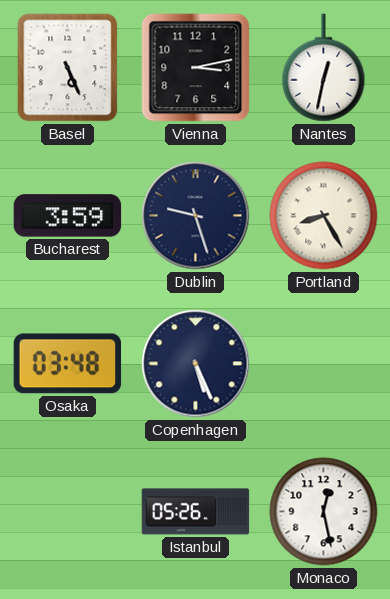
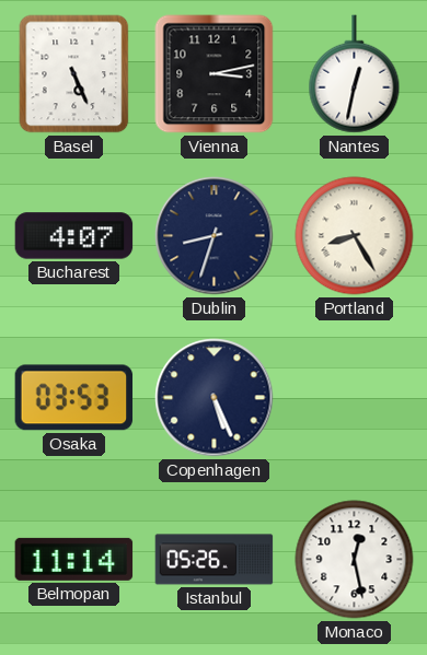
Bucharest: 3:59 -> 4:07 (74, 236)
Dublin: 9:27 -> 8:33 (215, 236)
Osaka: 03:48 -> 03:53 (74, 398)
Belmopan: none -> 11:14 (74, 559)
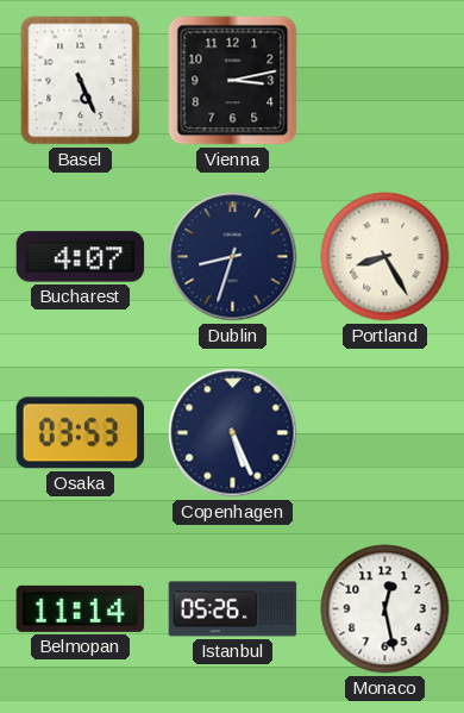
Nantes: 12:32 -> none (355, 74)
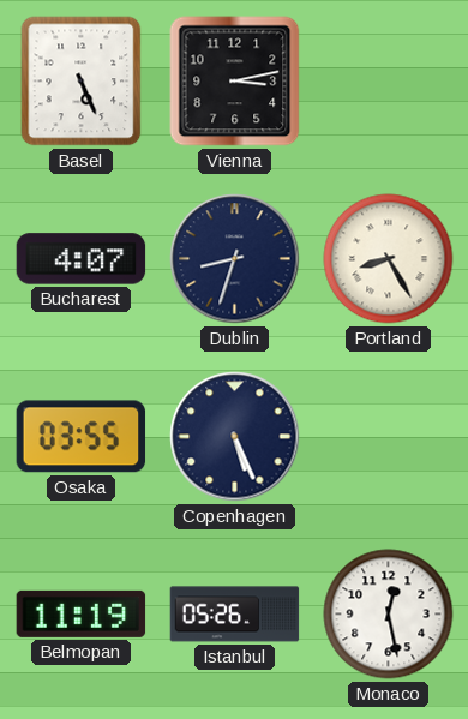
Osaka: 03:53 -> 03:55 (82, 437)
Belmopan: 11:14 -> 11:19 (82, 613)
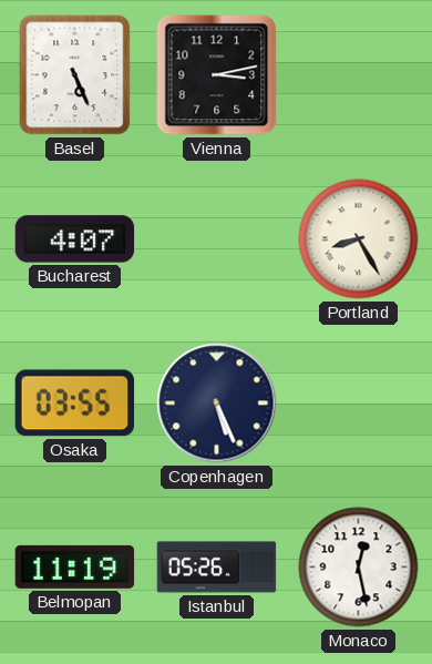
Dublin: 8:33 -> none (235, 259)
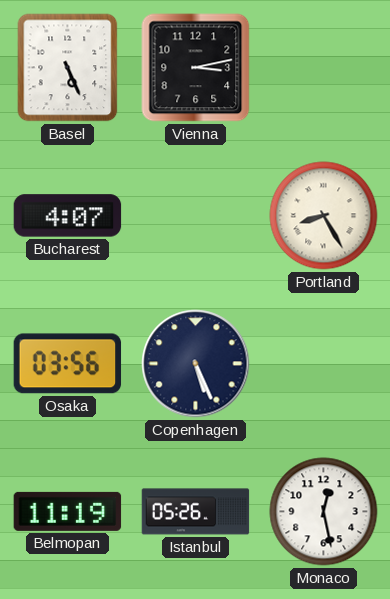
Osaka: 03:55 -> 03:56 (68, 364)
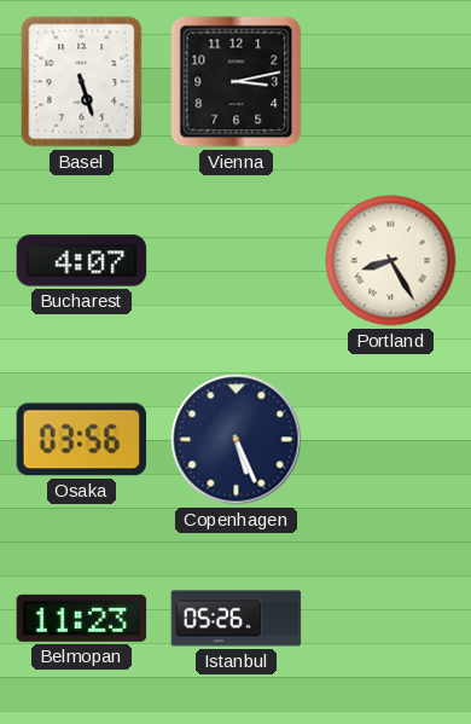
Basel: 5:26 -> 5:27 (82, 82)
Belmopan: 11:19 -> 11:23 (82, 618)
Monaco: 12:28 -> none (324, 512)
